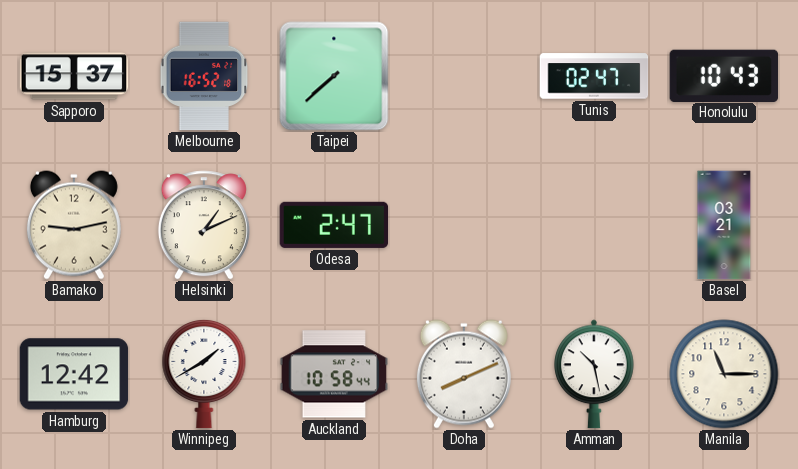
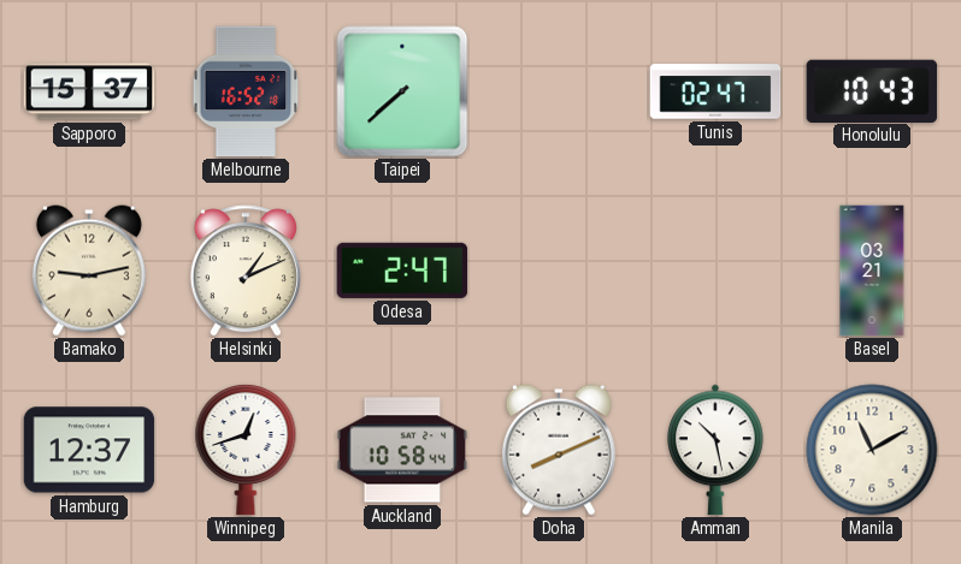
Hamburg: 12:42 -> 12:37 (89, 450)
Winnipeg: 1:40 -> 12:42 (246, 450)
Manila: 11:15 -> 11:10 (872, 450)
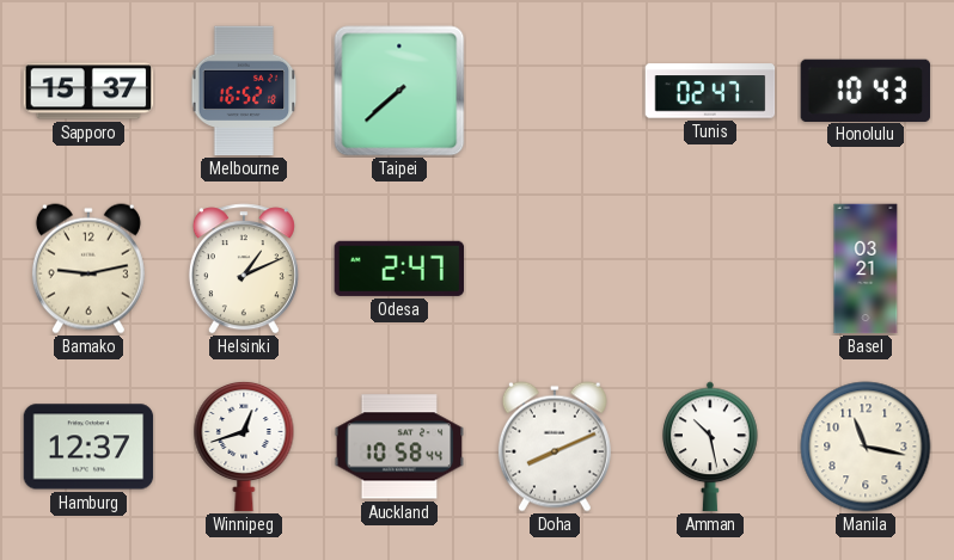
Manila: 11:10 -> 11:17 (866, 447)
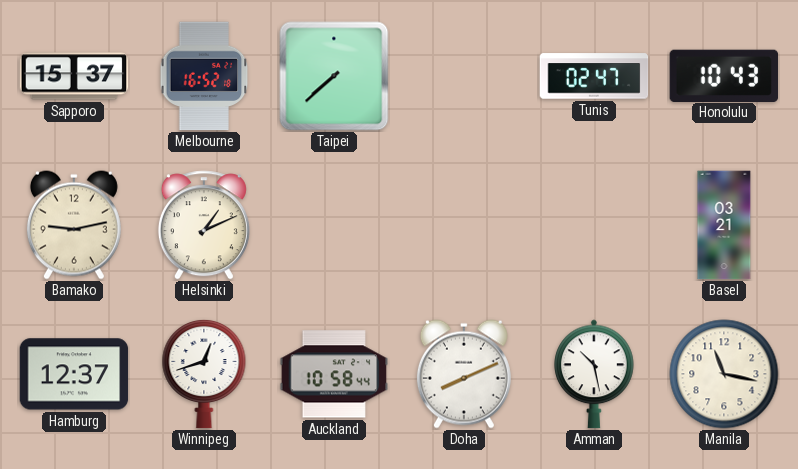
Odesa: 2:47 -> none (399, 269)
